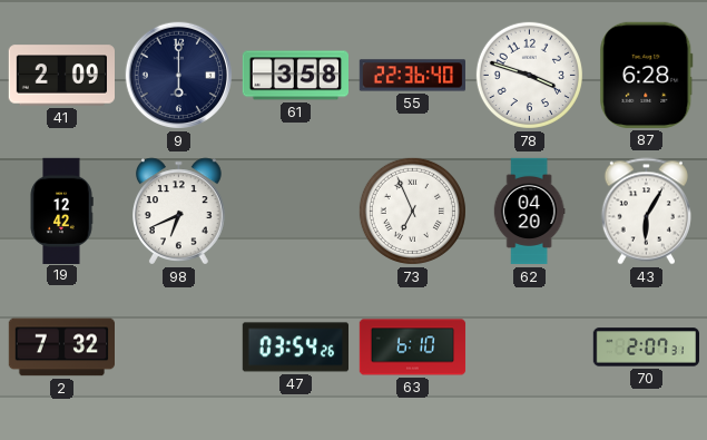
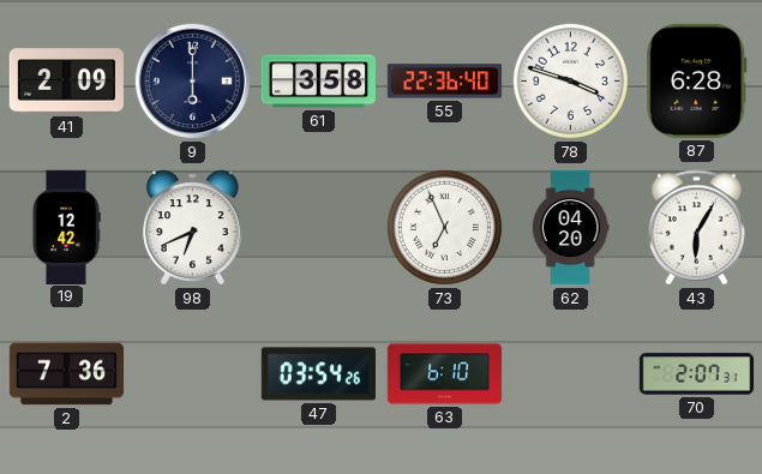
2: 7:32 -> 7:36 (66, 374)
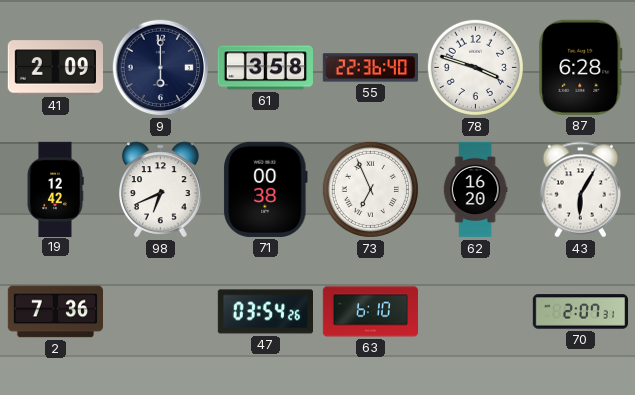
71: none -> 00:38 (266, 189)
62: 04:20 -> 16:20 (475, 190)
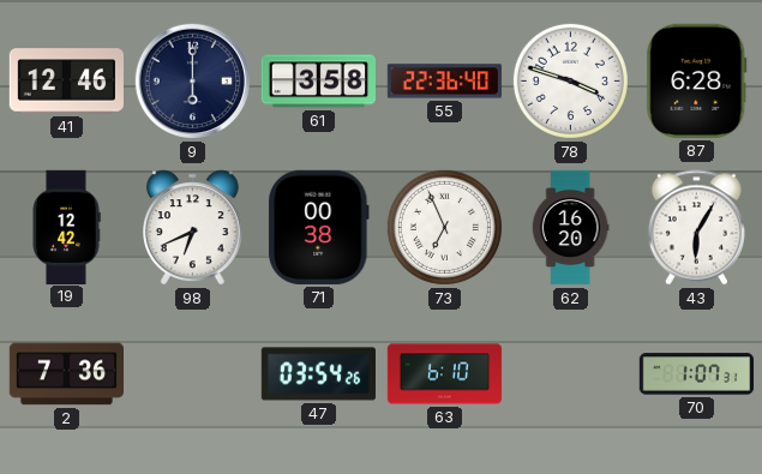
41: 2:09 -> 12:46 (66, 82)
70: 2:07 -> 1:07 (697, 374)
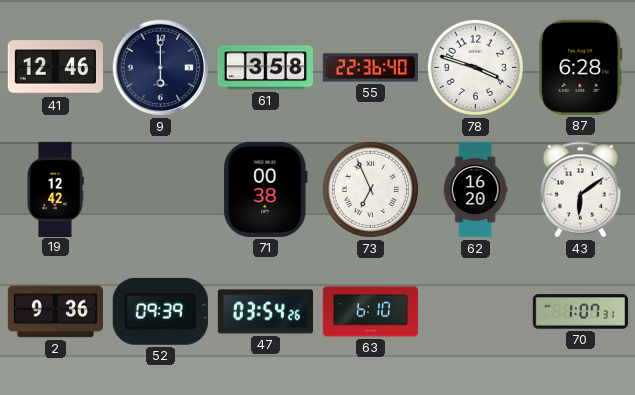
98: 6:41 -> none (193, 228)
43: 6:05 -> 6:09 (580, 190)
2: 7:36 -> 9:36 (55, 312)
52: none -> 09:39 (160, 311)
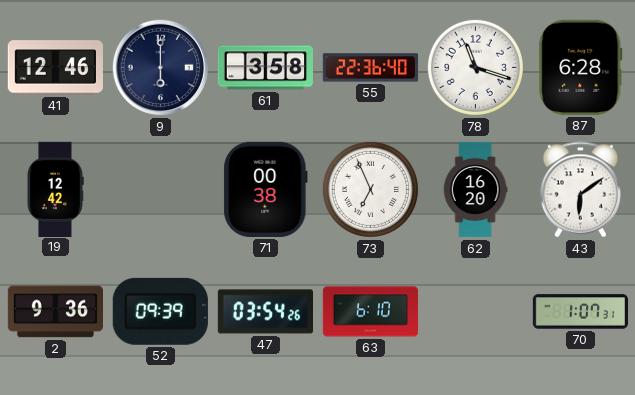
78: 3:48 -> 11:18 (475, 67)
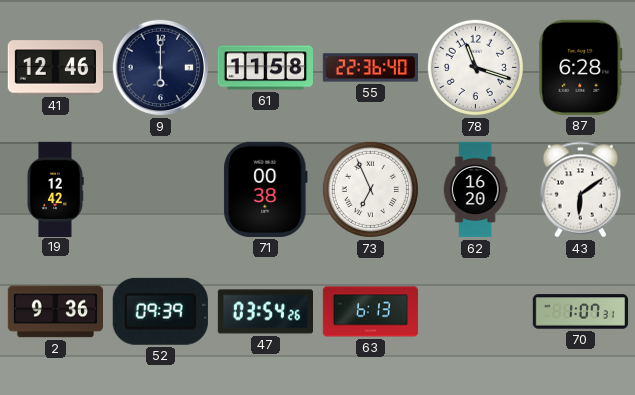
61: 3:58 -> 11:58 (265, 68)
63: 6:10 -> 6:13 (371, 312)
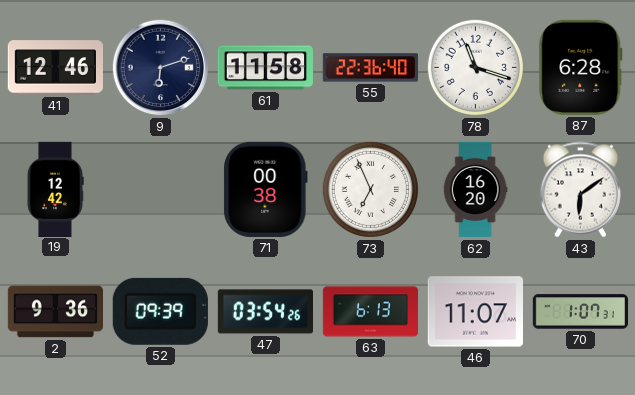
9: 6:00 -> 6:12 (161, 68)
46: none -> 11:07 (475, 312)
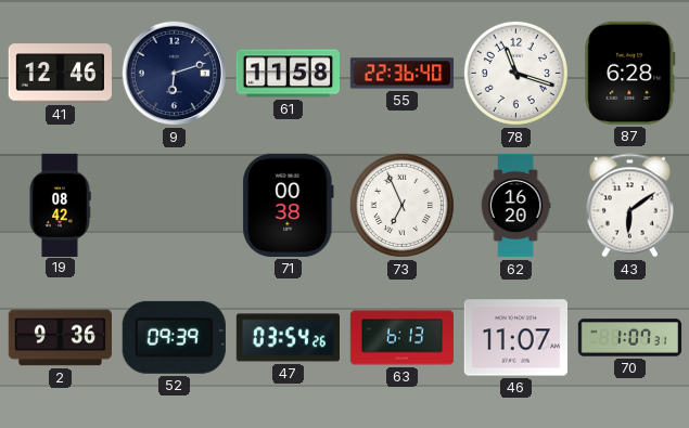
19: 12:42 -> 08:42 (60, 205)
